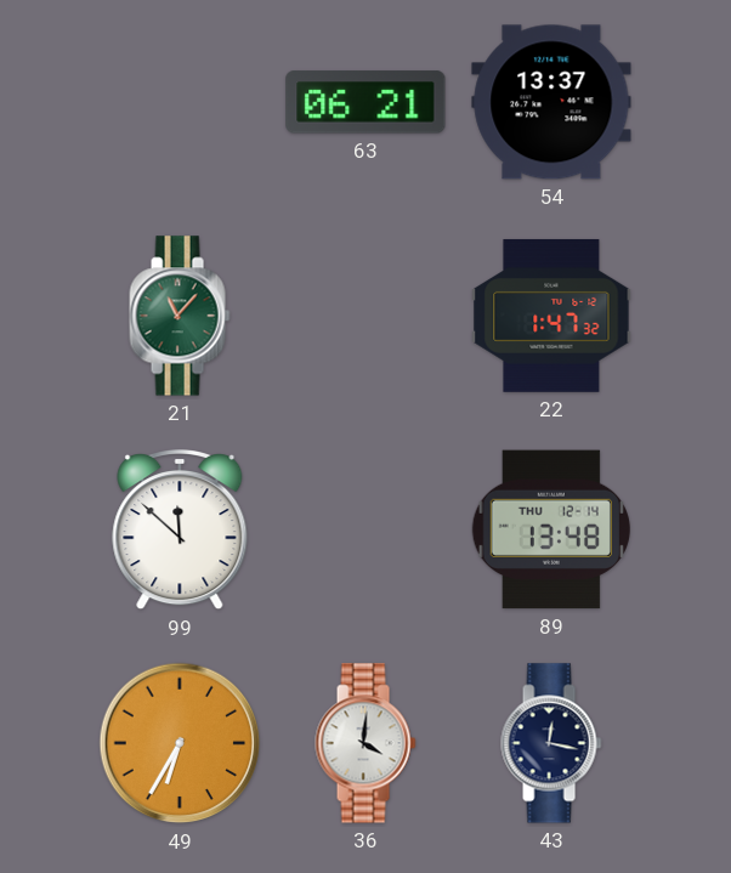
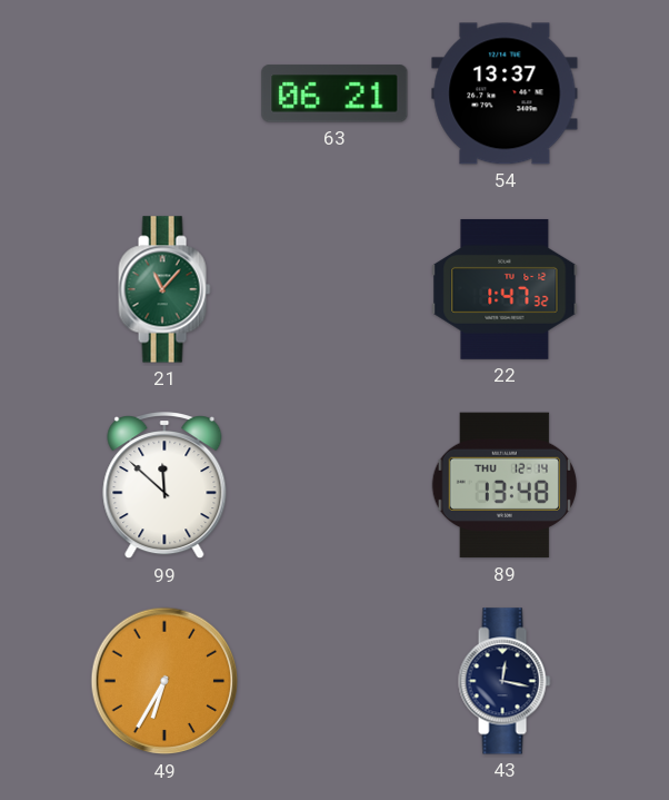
36: 4:01 -> none (365, 743)
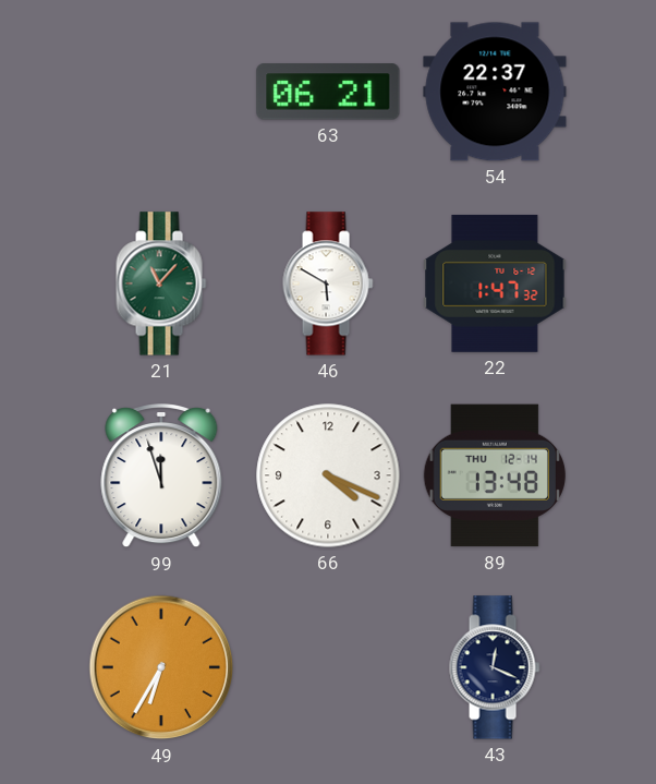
54: 13:37 -> 22:37 (495, 92)
46: none -> 5:50 (328, 284)
99: 11:52 -> 11:57 (161, 477)
66: none -> 4:19 (328, 475)
43: 12:17 -> 12:19 (495, 667)
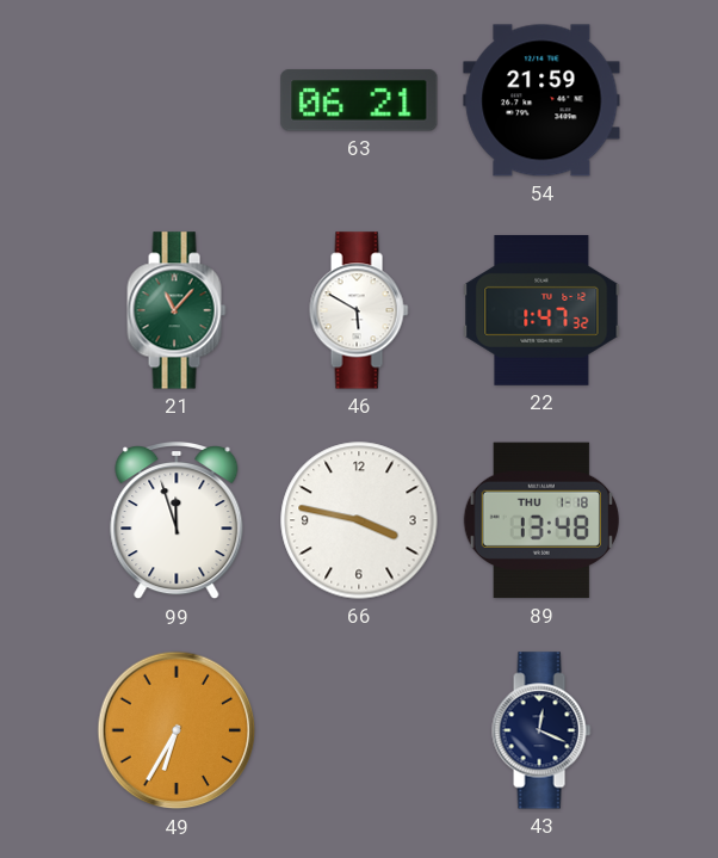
54: 22:37 -> 21:59 (541, 100)
66: 4:19 -> 3:47 (359, 520)
89 date: THU 12-14 -> THU 1-18 (540, 520)
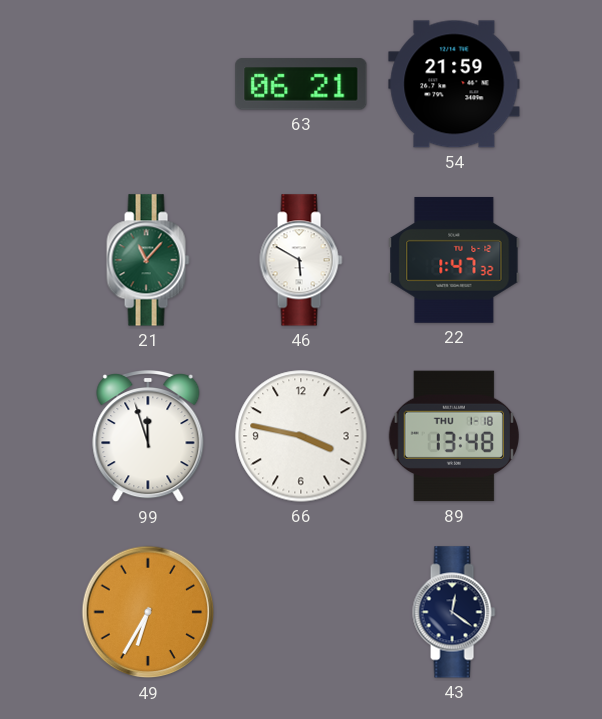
43: 12:19 -> 12:21 (454, 612)
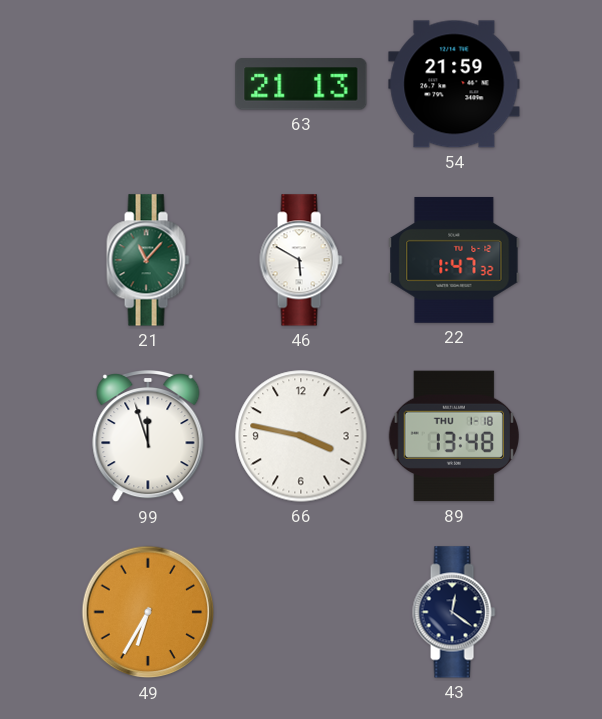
63: 06:21 -> 21:13 (301, 84)
